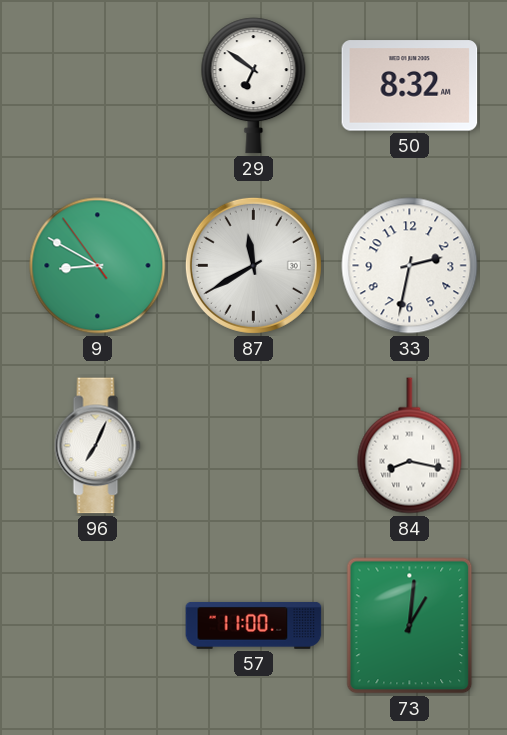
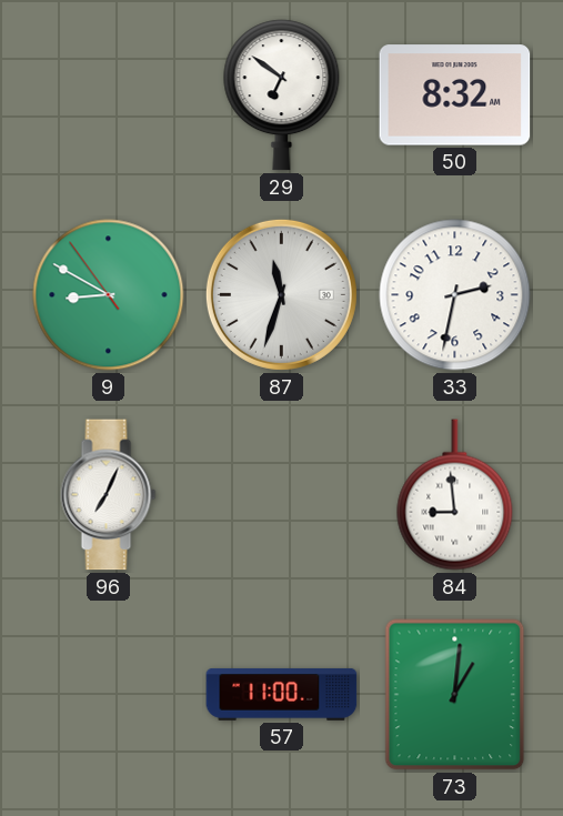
87: 11:40 -> 11:33 (281, 294)
84: 8:17 -> 8:59 (455, 495)
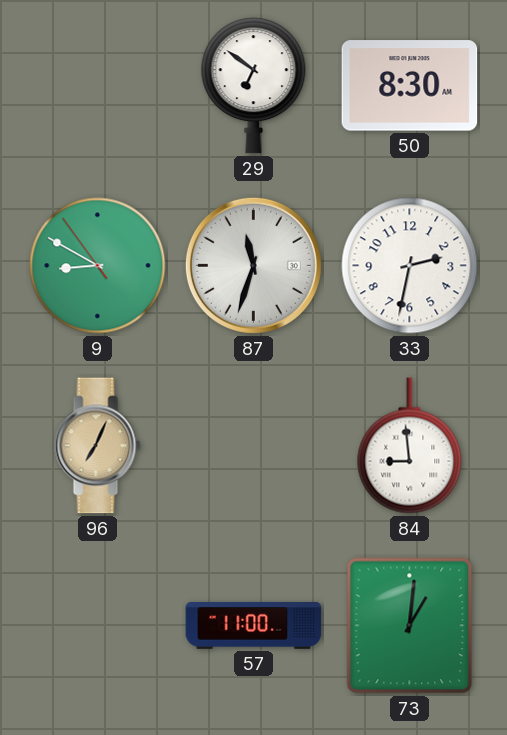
50: 8:32 -> 8:30 (410, 86)
96 dial: white -> champagne (98, 446)
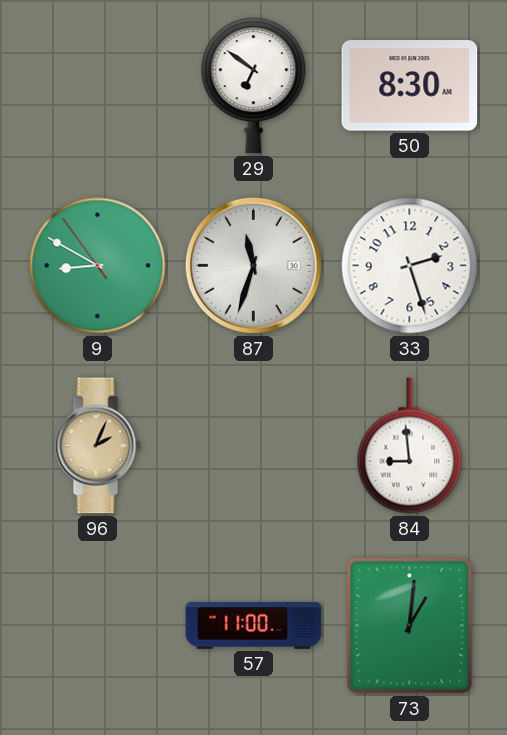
33: 2:32 -> 2:27 (410, 266)
96: 7:04 -> 2:04 (98, 446)
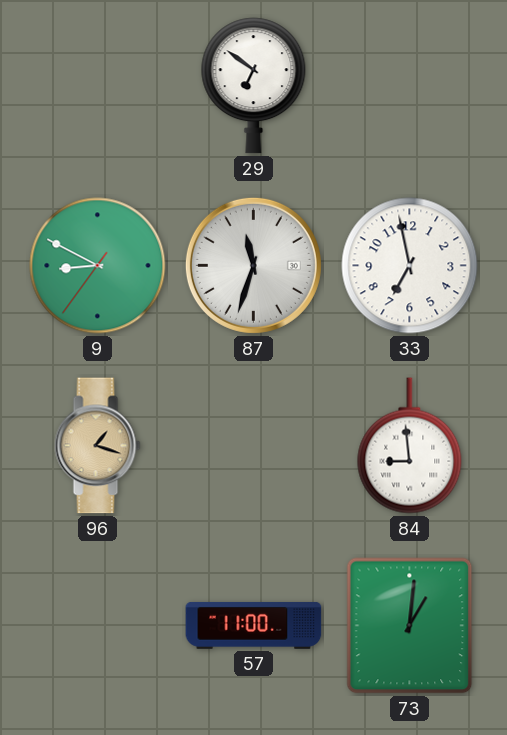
50: 8:30 -> none (410, 86)
9: 8:49:54 -> 8:49:36 (98, 266)
33: 2:27 -> 6:58 (410, 266)
96: 2:04 -> 1:18 (98, 446)
